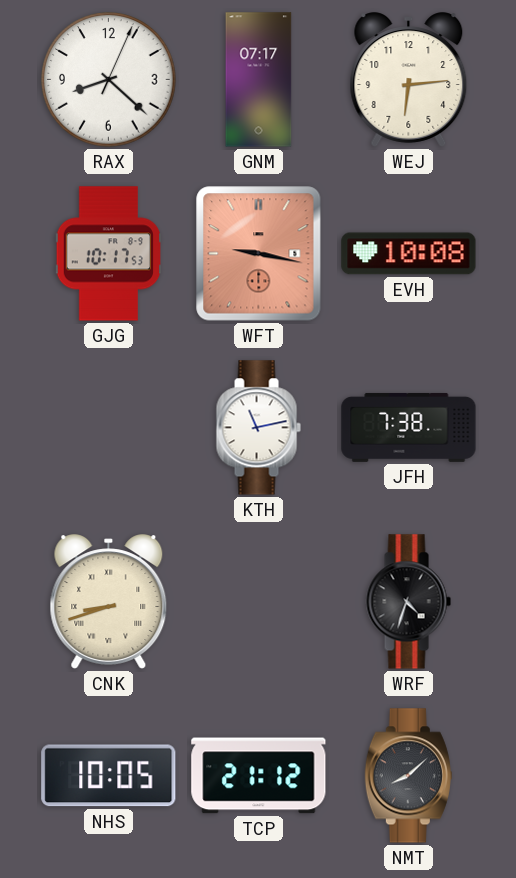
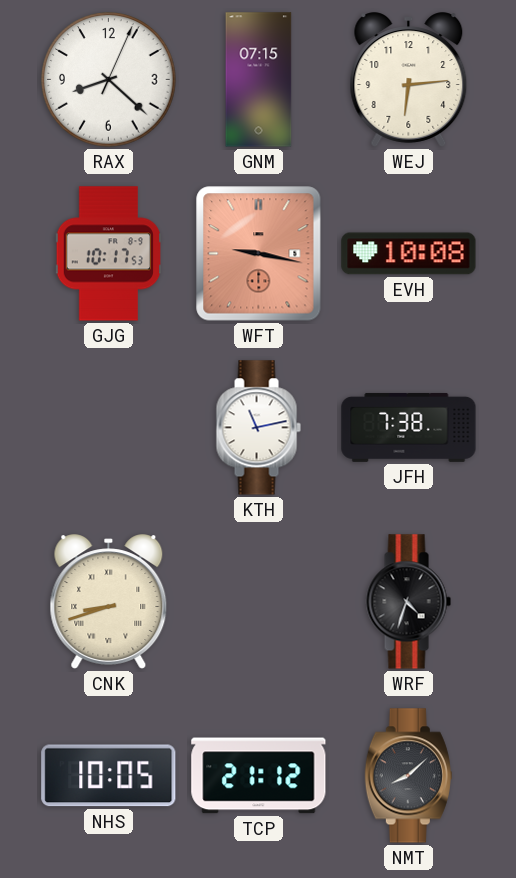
GNM: 07:17 -> 07:15 (259, 80)
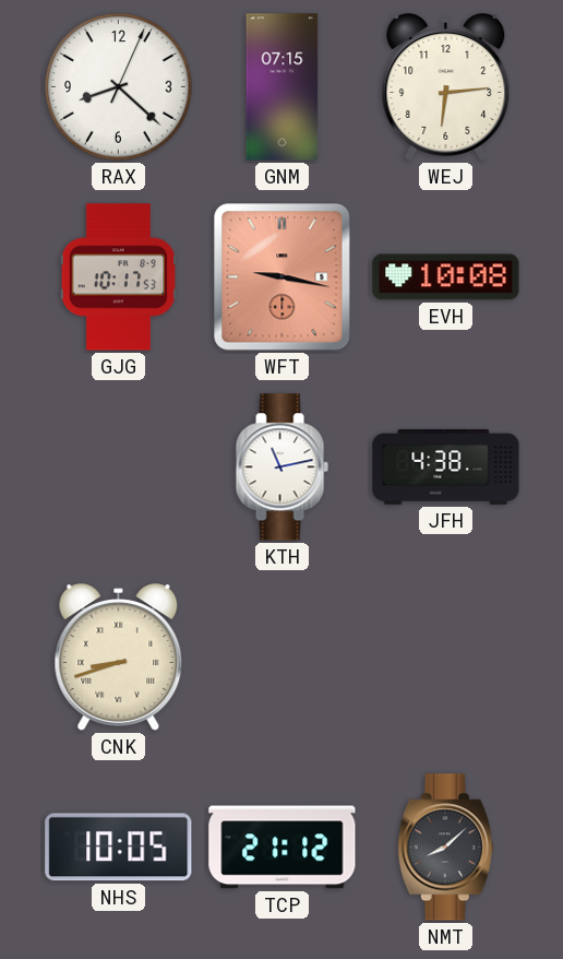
JFH: 7:38 -> 4:38 (446, 466)
WRF: 4:33 -> none (408, 602)
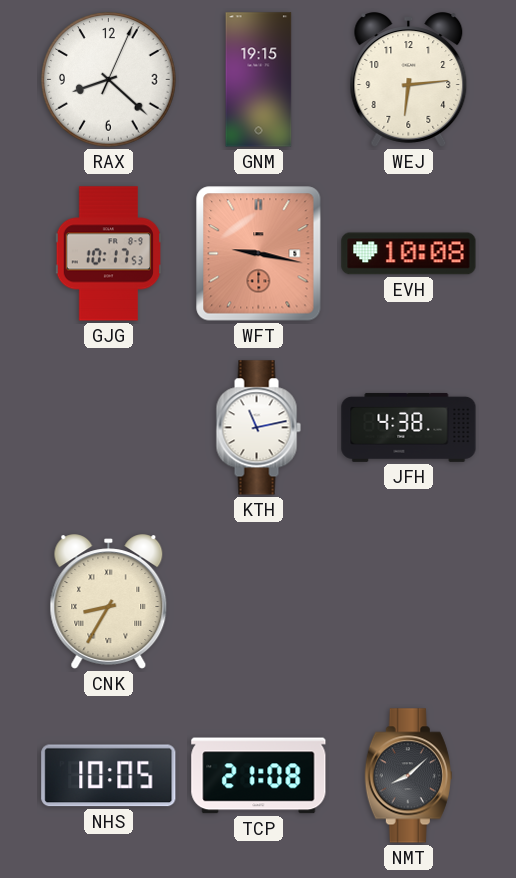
GNM: 07:15 -> 19:15 (259, 80)
CNK: 8:42 -> 8:35 (109, 602)
TCP: 21:12 -> 21:08 (259, 776)
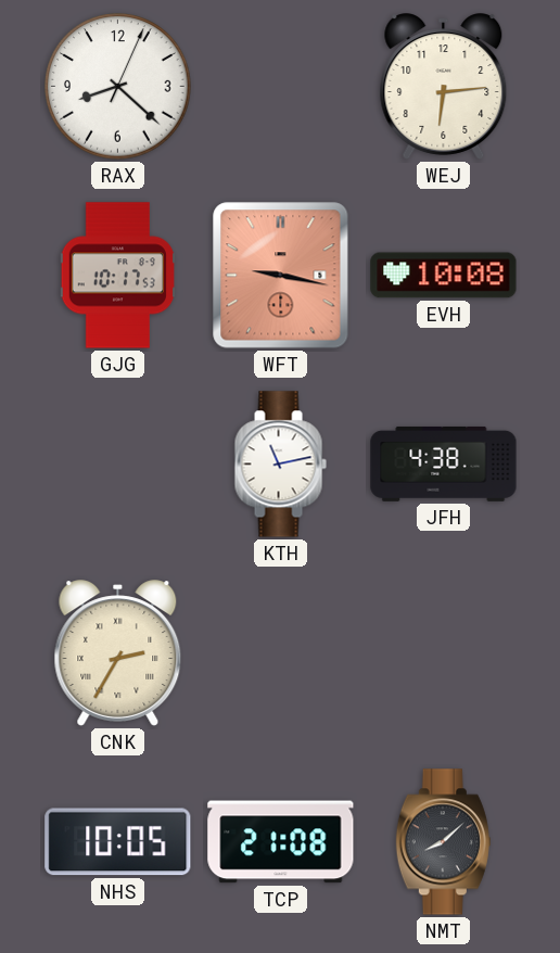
GNM: 19:15 -> none (259, 80)
CNK: 8:35 -> 2:35 (118, 653)
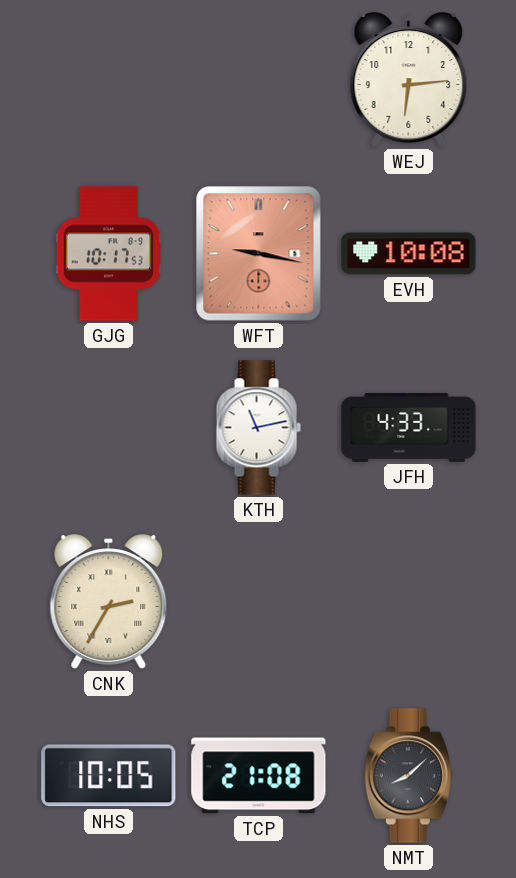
RAX: 8:22 -> none (118, 87)
JFH: 4:38 -> 4:33 (409, 427)
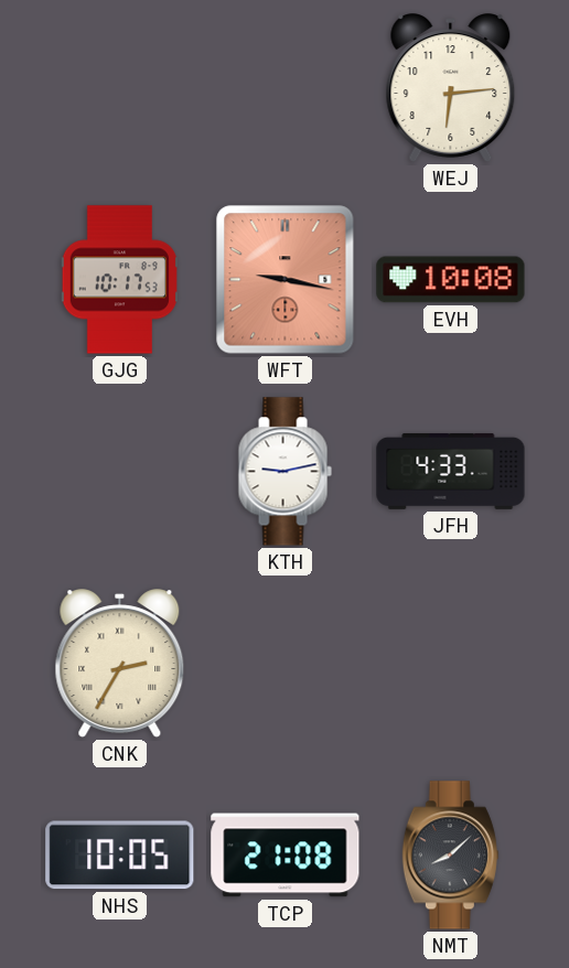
KTH: 11:13 -> 9:13 (284, 472)
